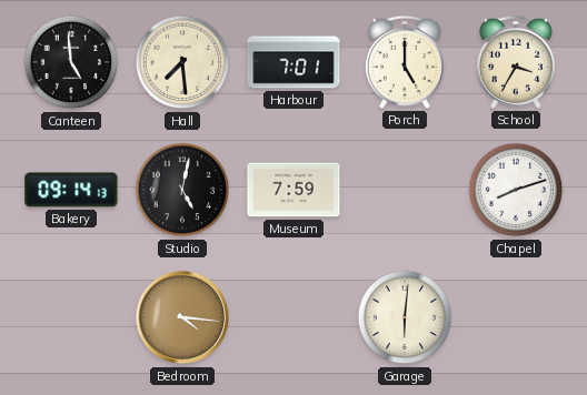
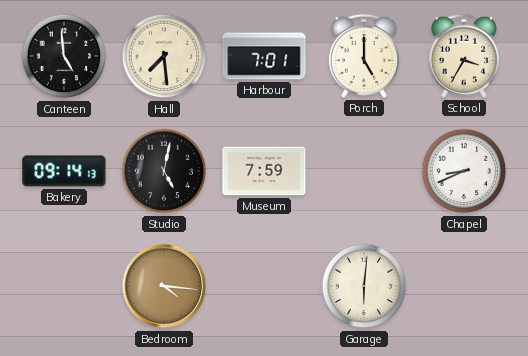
Chapel: 8:12 -> 8:41 (464, 171)
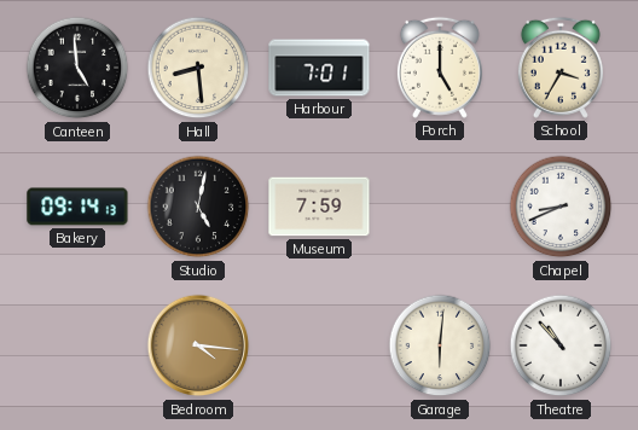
Hall: 7:29 -> 8:29 (198, 68)
Theatre: none -> 10:53 (561, 345)
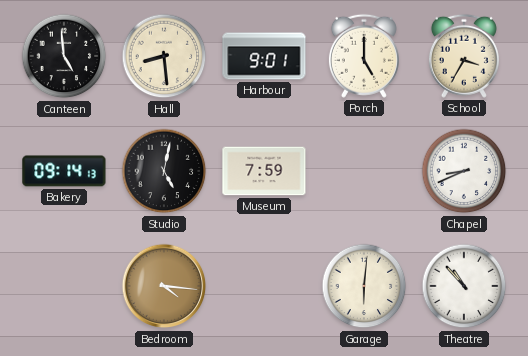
Harbour: 7:01 -> 9:01 (264, 56)
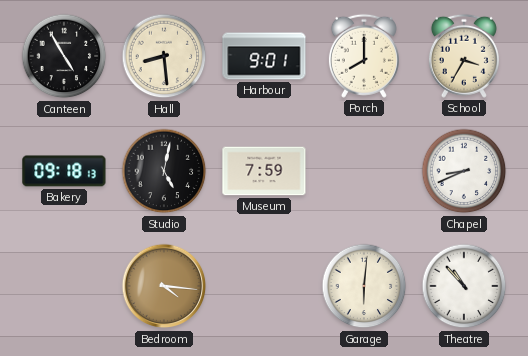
Canteen: 4:59 -> 4:55 (64, 56)
Porch: 5:00 -> 8:00 (364, 56)
Bakery: 09:14 -> 09:18 (64, 171)
